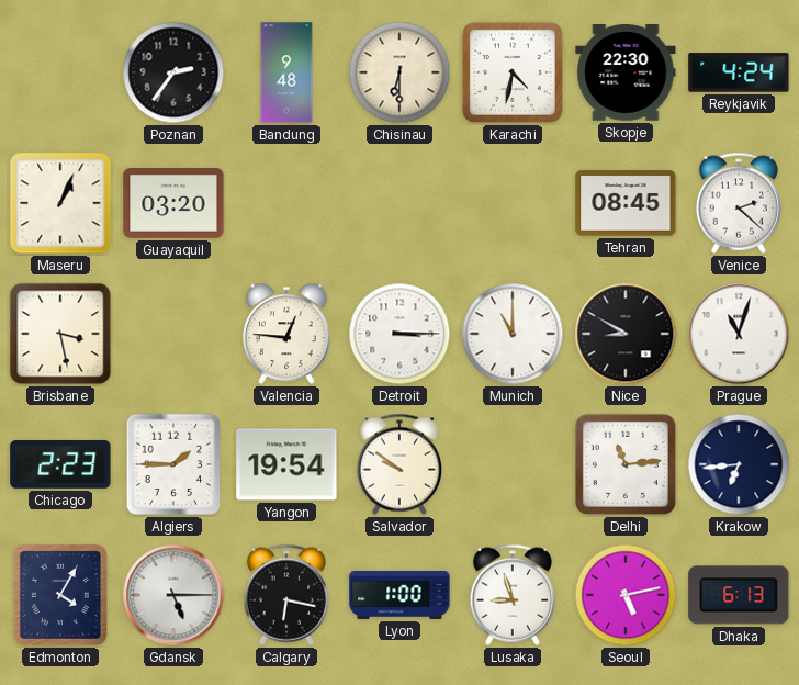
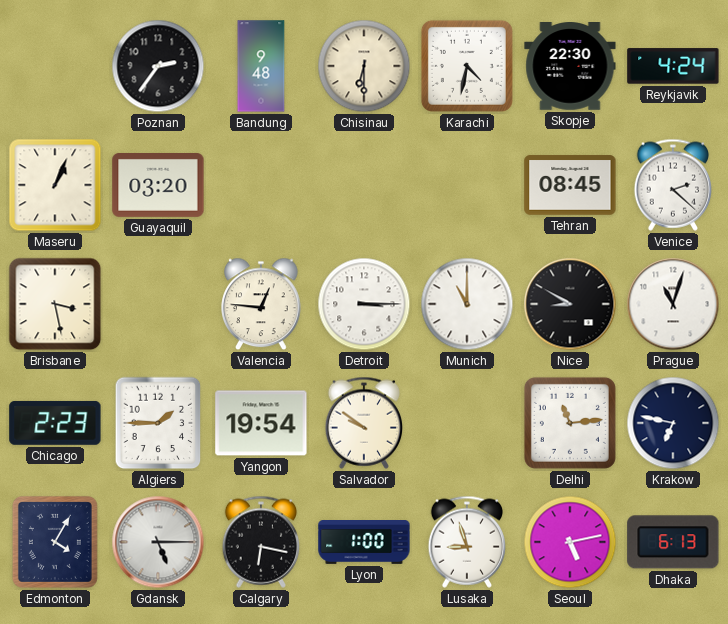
Krakow: 6:44 -> 6:47 (673, 423)
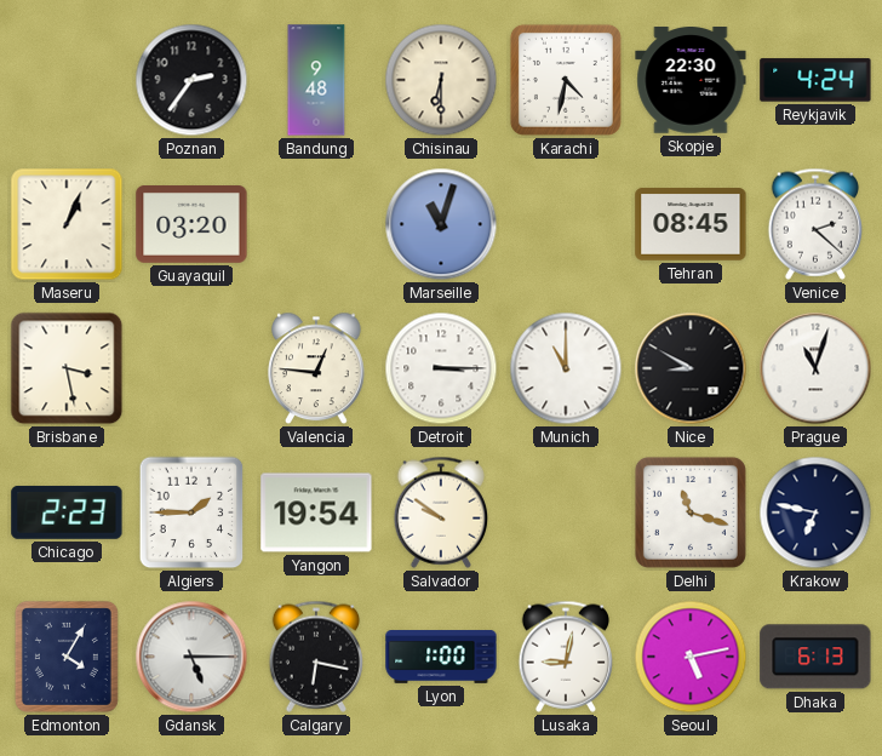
Marseille: none -> 11:03 (441, 224)
Delhi: 11:14 -> 11:18 (691, 512)
Lusaka: 8:57 -> 9:02 (565, 657)
